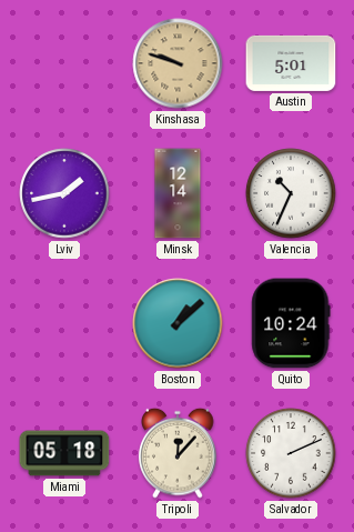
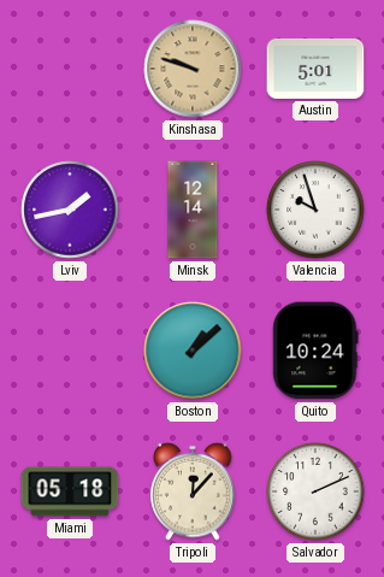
Valencia: 10:34 -> 9:57 (315, 210)
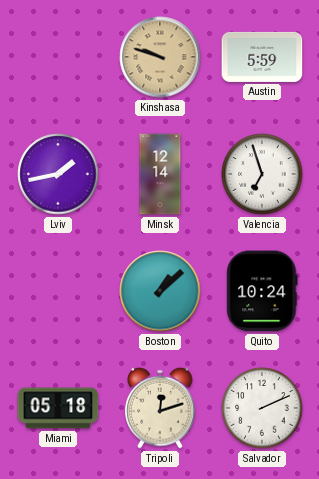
Austin: 5:01 -> 5:59 (262, 57)
Valencia: 9:57 -> 6:57 (262, 174)
Tripoli: 12:07 -> 12:12 (160, 408)
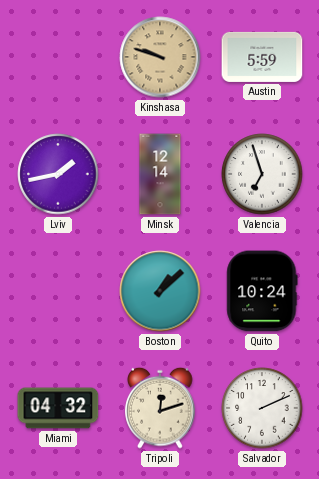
Miami: 05:18 -> 04:32 (58, 408)
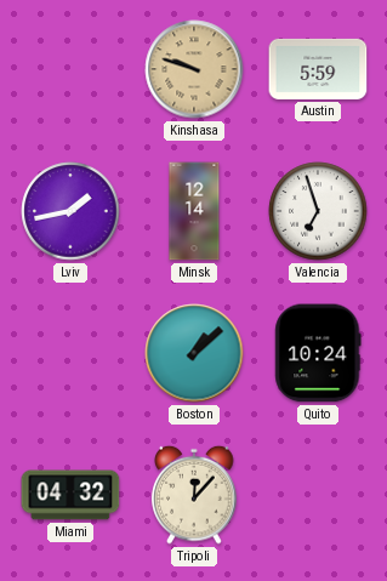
Tripoli: 12:12 -> 12:07 (194, 495)
Salvador: 2:11 -> none (262, 408)
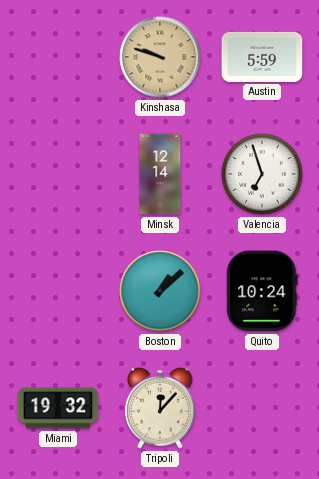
Lviv: 1:43 -> none (70, 211)
Miami: 04:32 -> 19:32 (58, 408)
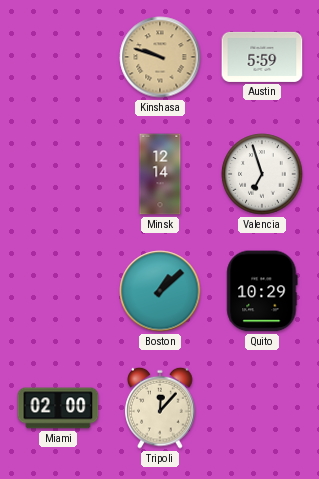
Quito: 10:24 -> 10:29 (262, 291)
Miami: 19:32 -> 02:00 (58, 408)
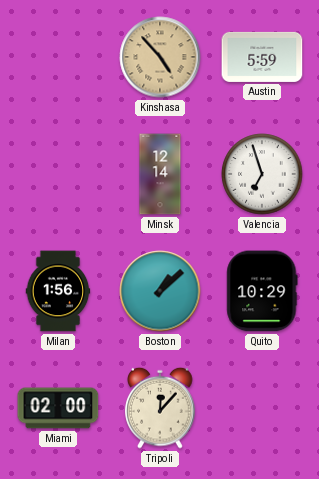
Kinshasa: 9:48 -> 4:53 (160, 57)
Milan: none -> 1:56 (58, 291)
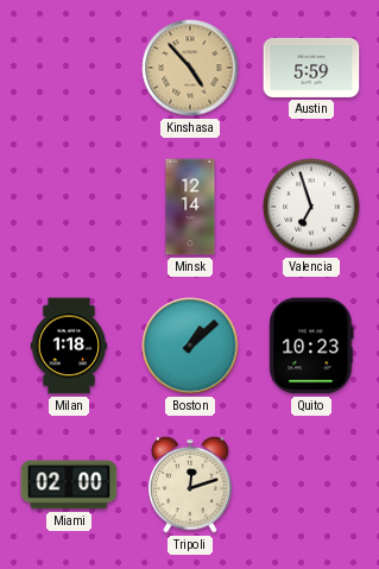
Milan: 1:56 -> 1:18 (69, 346)
Quito: 10:29 -> 10:23 (311, 346)
Tripoli: 12:07 -> 12:12 (190, 485)
